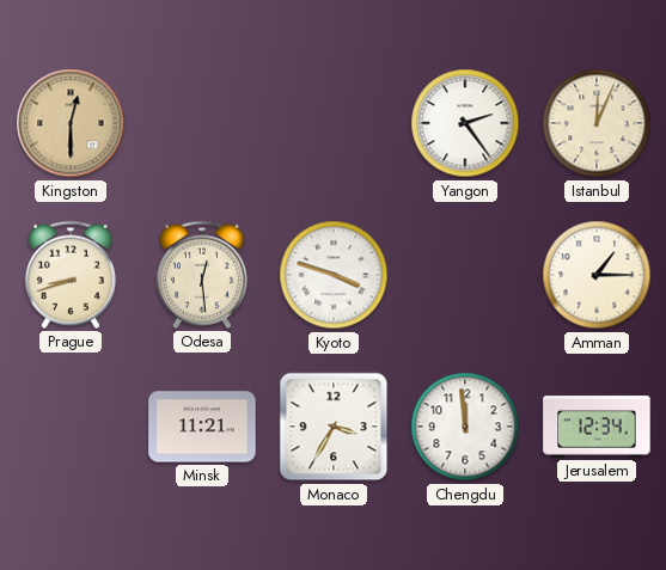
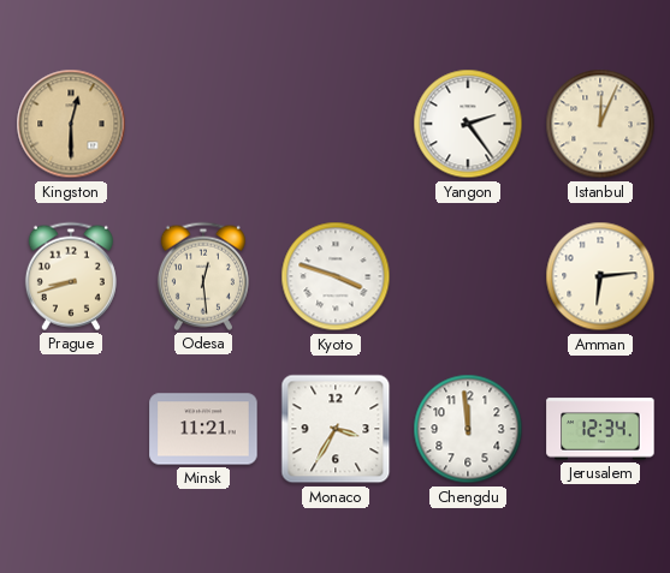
Amman: 1:15 -> 6:14 (600, 276)
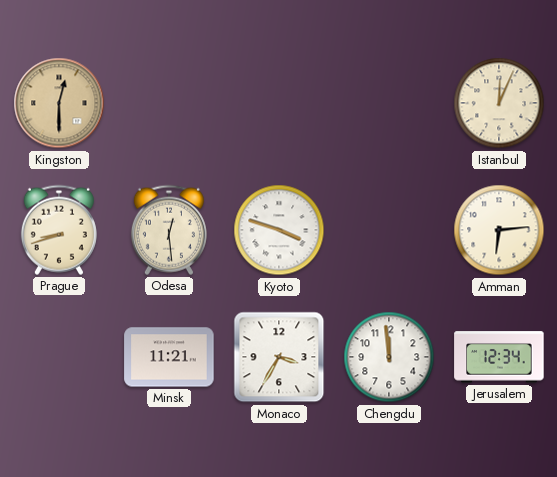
Yangon: 2:24 -> none (468, 124)
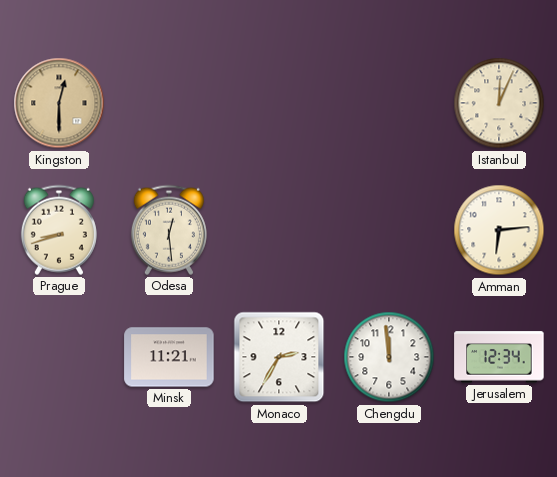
Kyoto: 3:48 -> none (279, 230)
Monaco: 3:35 -> 2:35 (279, 357)
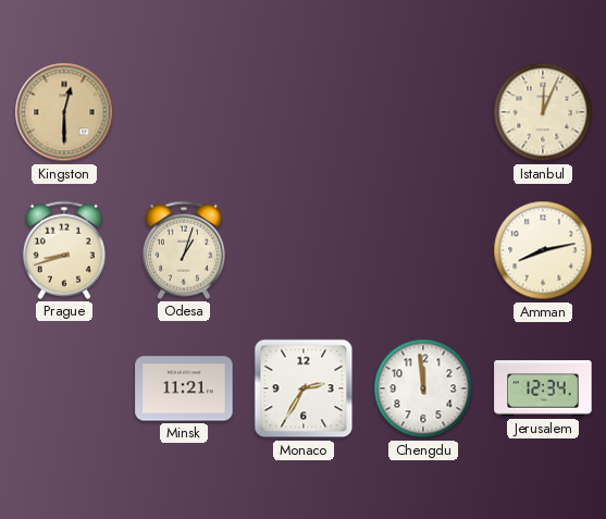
Odesa: 12:29 -> 1:03 (184, 250)
Amman: 6:14 -> 8:13 (543, 250)
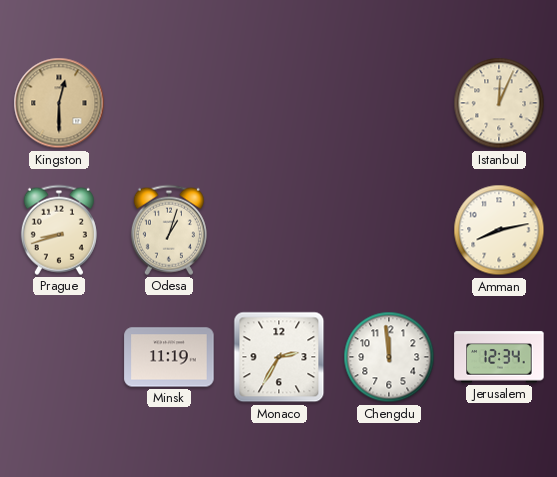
Minsk: 11:21 -> 11:19 (169, 357)
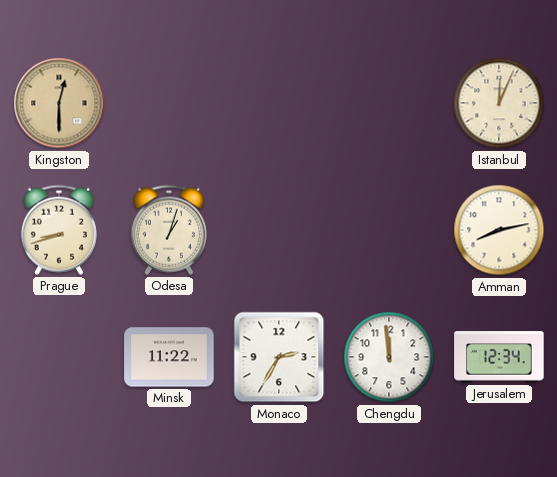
Minsk: 11:19 -> 11:22 (169, 357)
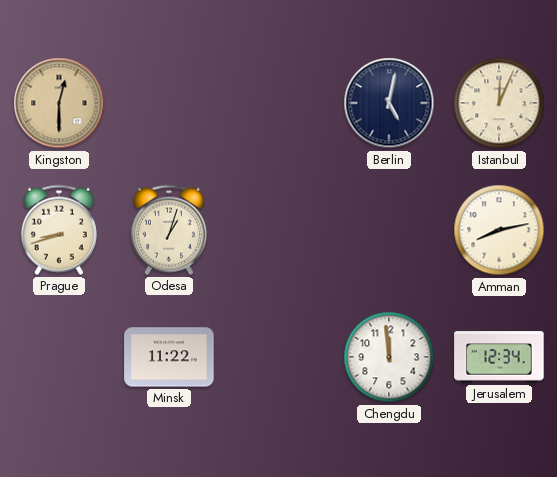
Berlin: none -> 5:02 (389, 103)
Monaco: 2:35 -> none (279, 357)
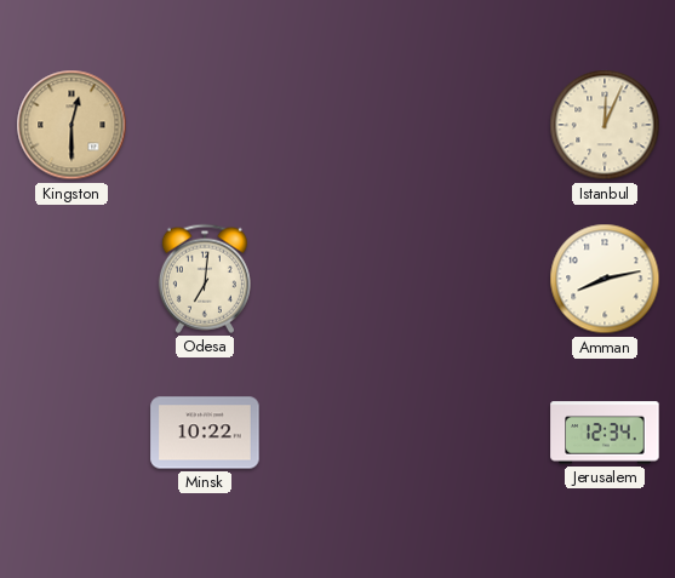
Berlin: 5:02 -> none (389, 103)
Prague: 8:42 -> none (59, 230)
Odesa: 1:03 -> 7:01 (205, 279)
Minsk: 11:22 -> 10:22 (205, 433)
Chengdu: 11:59 -> none (389, 357)
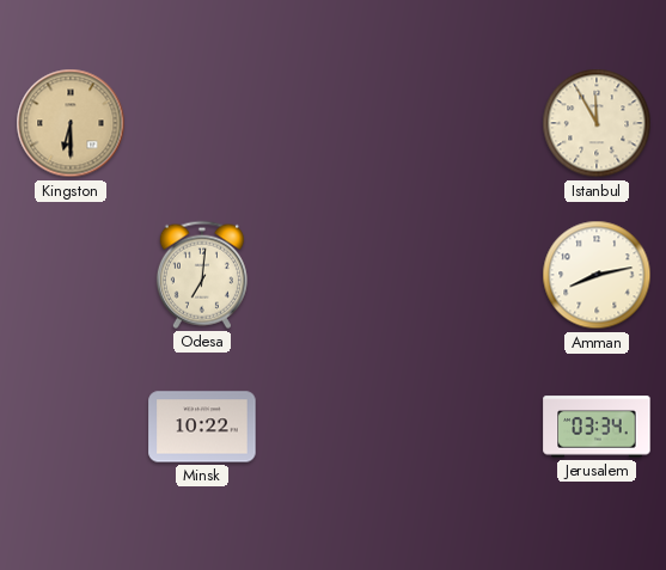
Kingston: 12:30 -> 6:30 (71, 123)
Istanbul: 12:04 -> 11:55 (597, 123)
Jerusalem: 12:34 -> 03:34 (597, 427)
